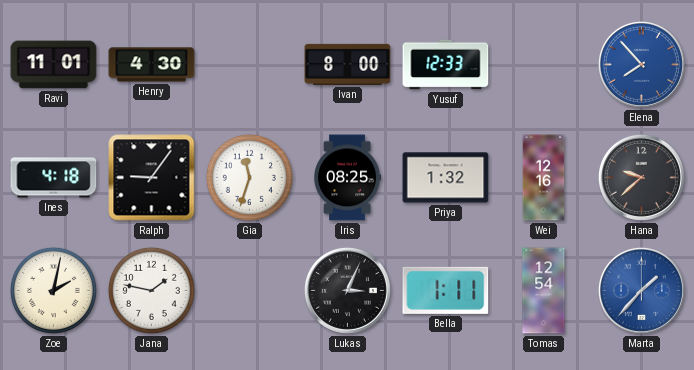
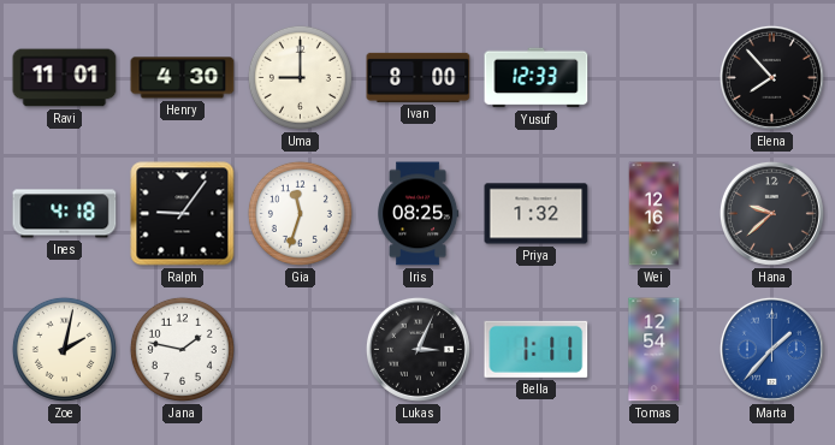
Uma: none -> 9:00 (300, 77)
Elena dial: blue -> black (771, 77)
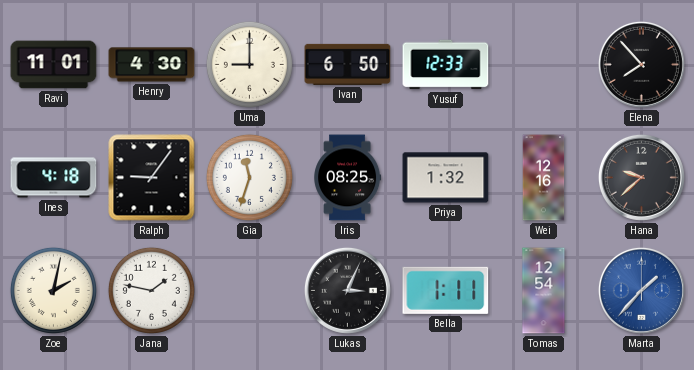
Ivan: 8:00 -> 6:50 (348, 64)
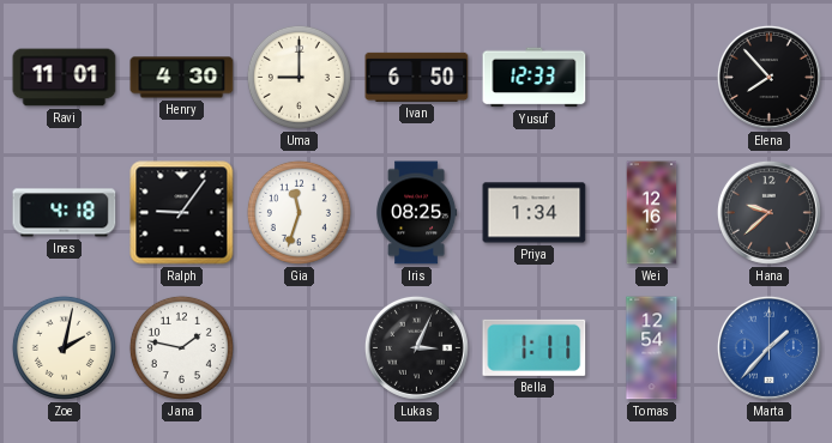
Priya: 1:32 -> 1:34 (535, 213)
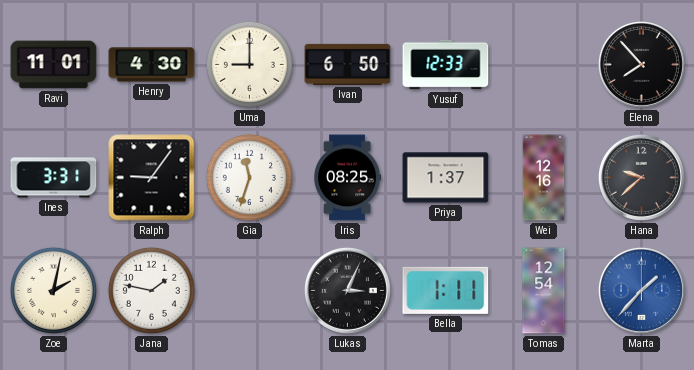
Ines: 4:18 -> 3:31 (54, 178)
Priya: 1:34 -> 1:37 (446, 178)
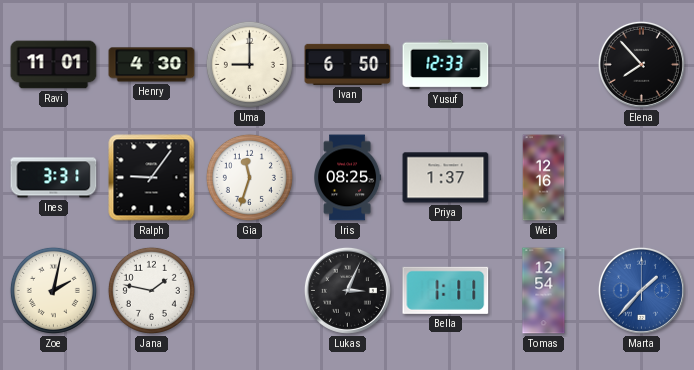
Hana: 9:38 -> none (641, 177)
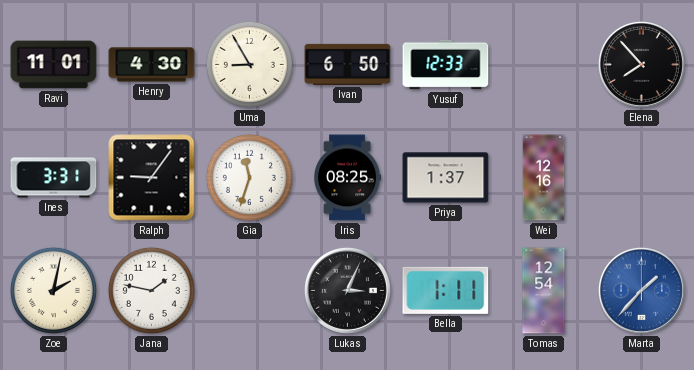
Uma: 9:00 -> 8:55 (249, 64)
